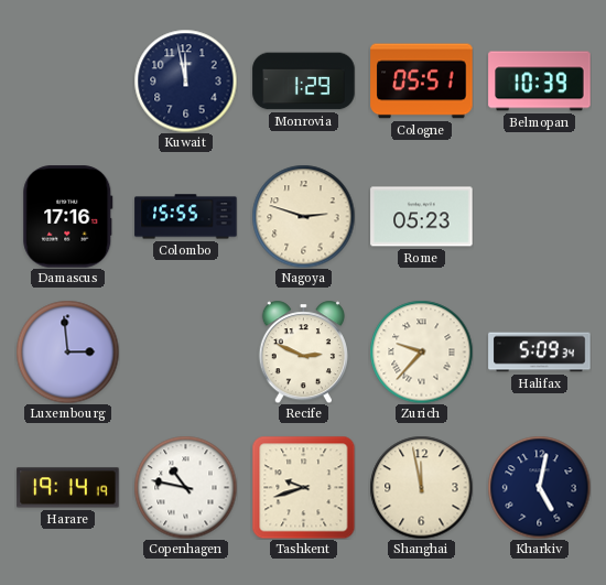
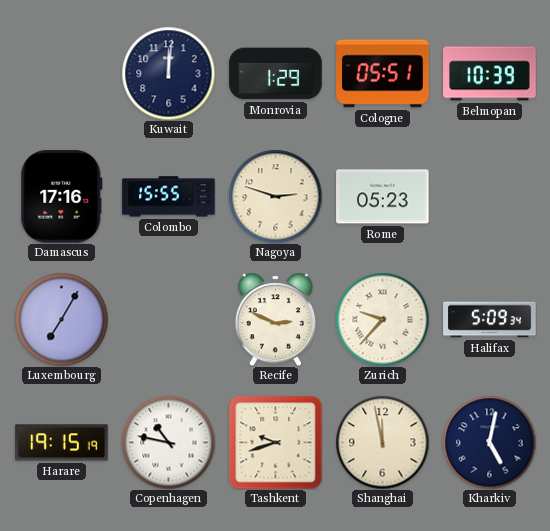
Kuwait: 11:58 -> 12:01 (168, 73)
Luxembourg: 2:59 -> 7:05 (61, 319)
Harare: 19:14 -> 19:15 (62, 443)
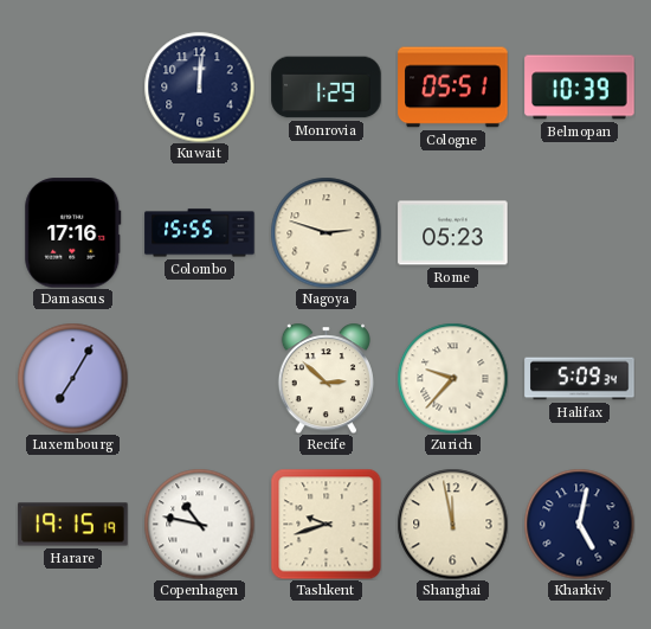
Recife: 2:49 -> 2:52 (325, 378)
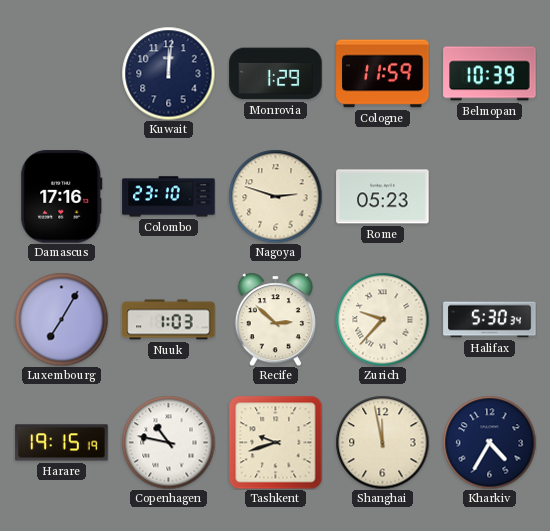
Cologne: 05:51 -> 11:59 (383, 74)
Colombo: 15:55 -> 23:10 (169, 197)
Nuuk: none -> 1:03 (169, 320)
Halifax: 5:09 -> 5:30 (490, 320)
Kharkiv: 5:02 -> 4:35 (489, 442)
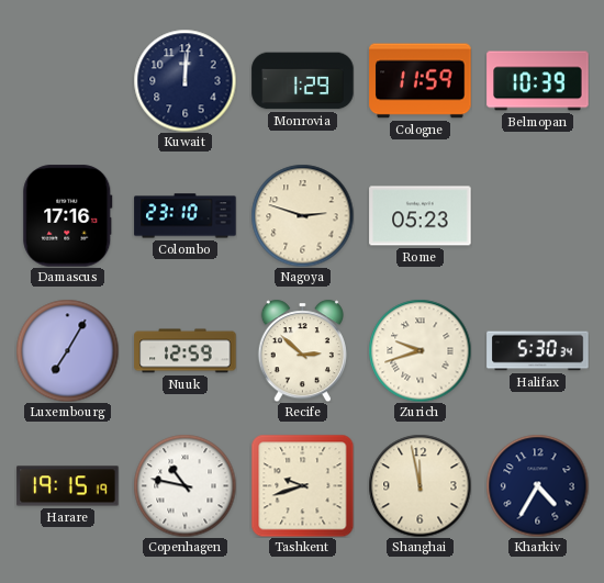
Nuuk: 1:03 -> 12:59 (186, 351)
Zurich: 9:37 -> 9:42 (420, 350)
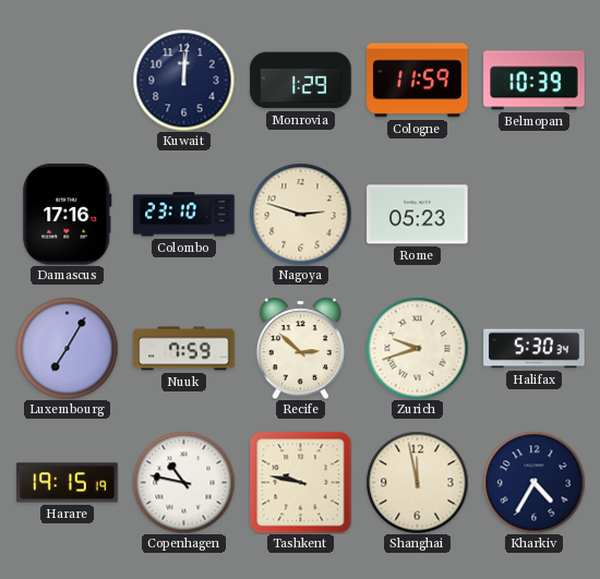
Nuuk: 12:59 -> 7:59 (184, 349)
Tashkent: 9:42 -> 9:47 (300, 482)
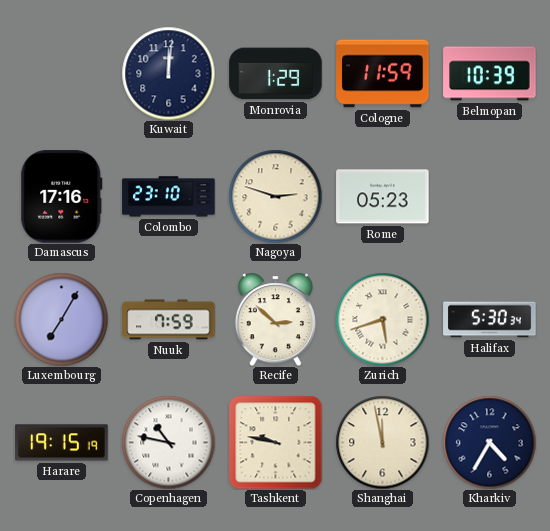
Zurich: 9:42 -> 5:42 (382, 319)
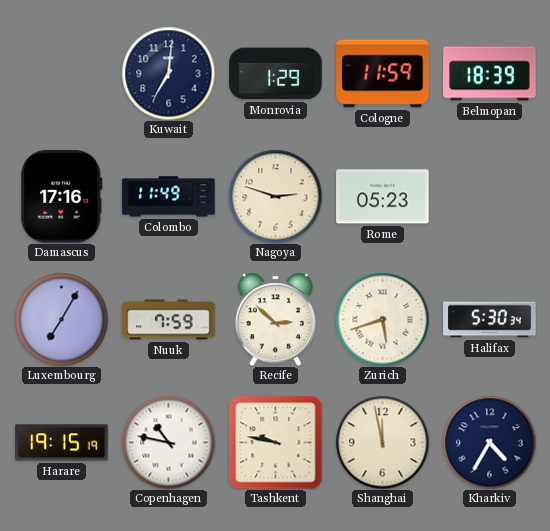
Kuwait: 12:01 -> 7:01 (168, 73)
Belmopan: 10:39 -> 18:39 (490, 74)
Colombo: 23:10 -> 11:49 (169, 197)
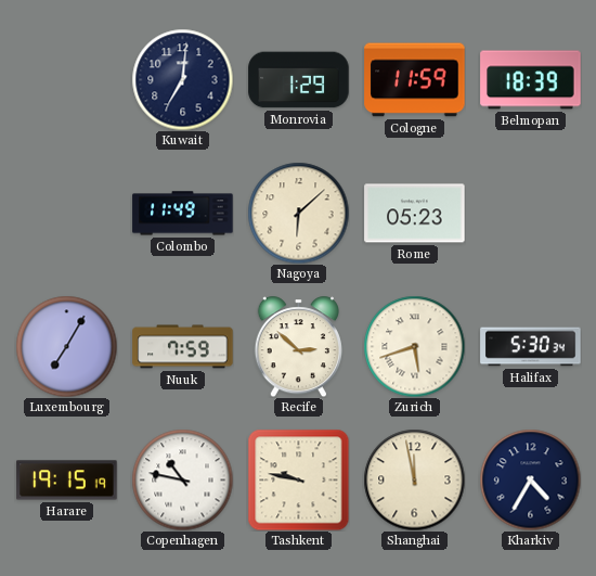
Damascus: 17:16 -> none (62, 197)
Nagoya: 2:48 -> 6:08 (298, 213)
